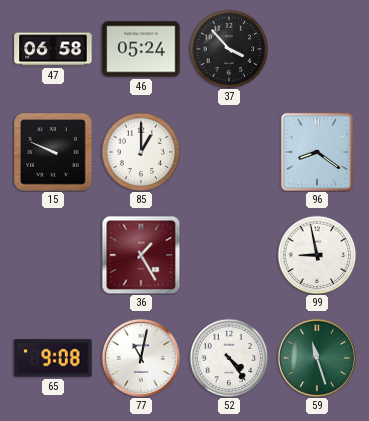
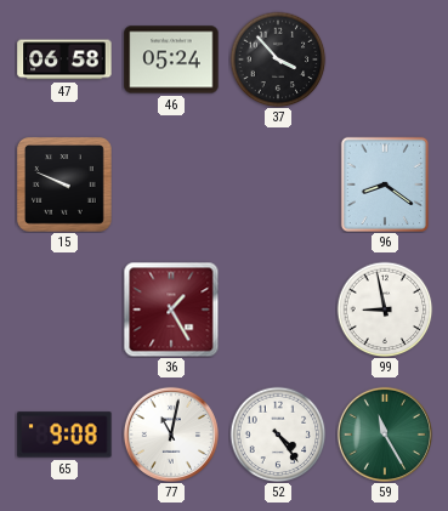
85: 1:00 -> none (141, 152)
59: 11:27 -> 11:25 (385, 435)
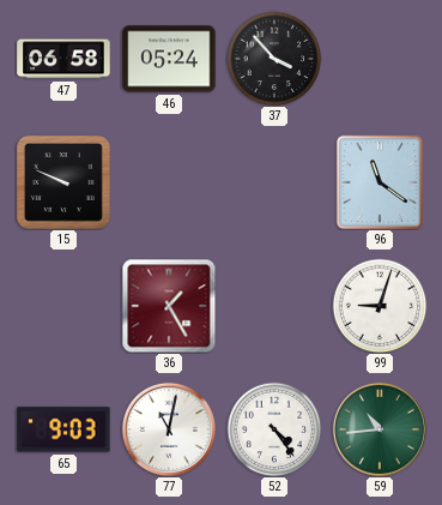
96: 8:21 -> 11:21 (379, 181)
99: 8:58 -> 9:03 (380, 306)
65: 9:08 -> 9:03 (63, 429)
59: 11:25 -> 10:44 (380, 429)
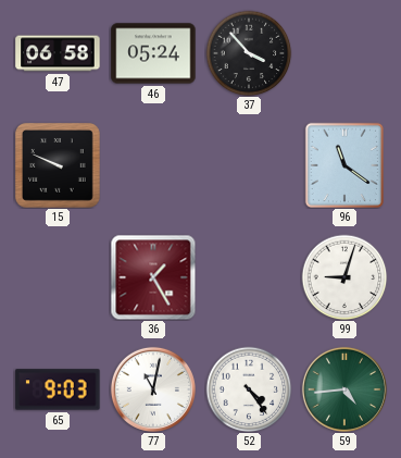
59: 10:44 -> 4:44 (344, 389)
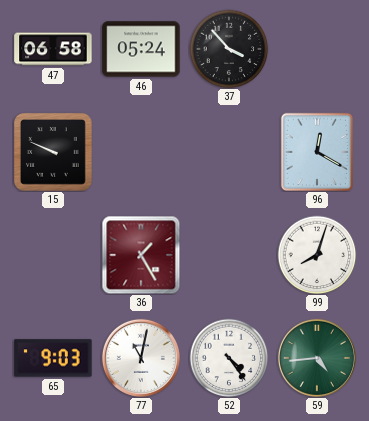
96: 11:21 -> 12:20 (316, 151)
99: 9:03 -> 8:03 (317, 255)
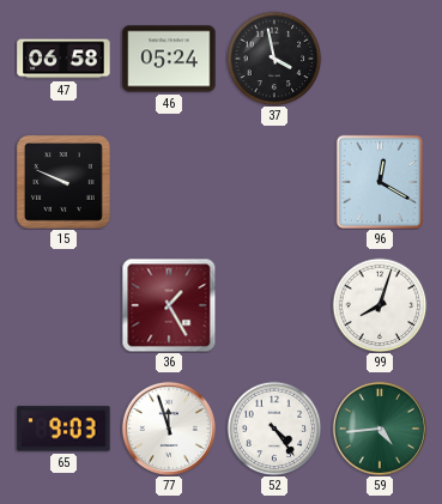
37: 3:53 -> 3:58 (274, 59)
77: 11:02 -> 11:57 (169, 429)
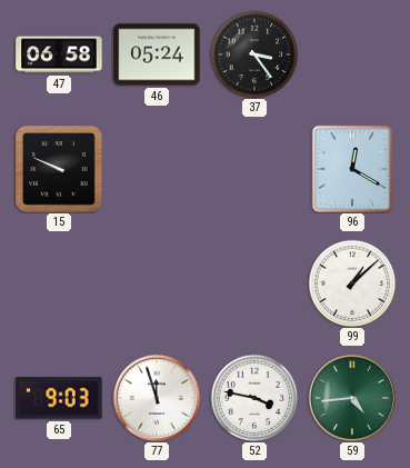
37: 3:58 -> 3:24 (254, 54)
36: 1:25 -> none (169, 305)
99: 8:03 -> 1:08 (352, 283)
52: 4:24 -> 3:47 (254, 398)
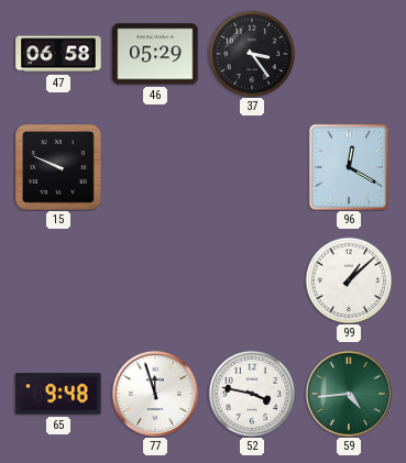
46: 05:24 -> 05:29 (155, 54)
65: 9:03 -> 9:48 (58, 394)
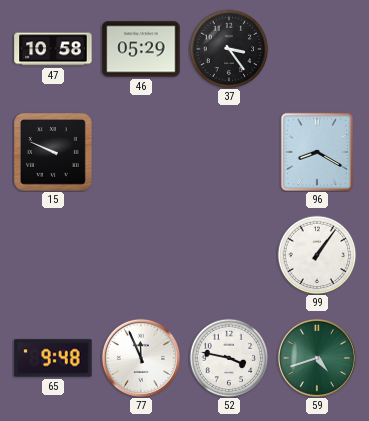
47: 06:58 -> 10:58 (53, 49)
96: 12:20 -> 8:20 (316, 151)
99: 1:08 -> 1:06 (317, 255)
77: 11:57 -> 11:56 (141, 358)
59: 4:44 -> 4:42 (317, 358)
